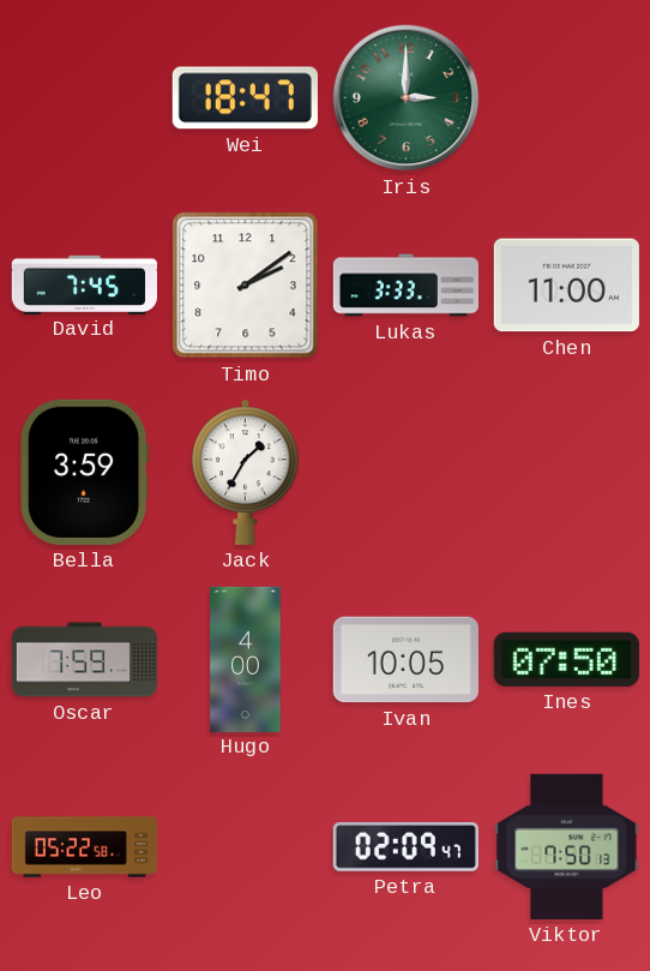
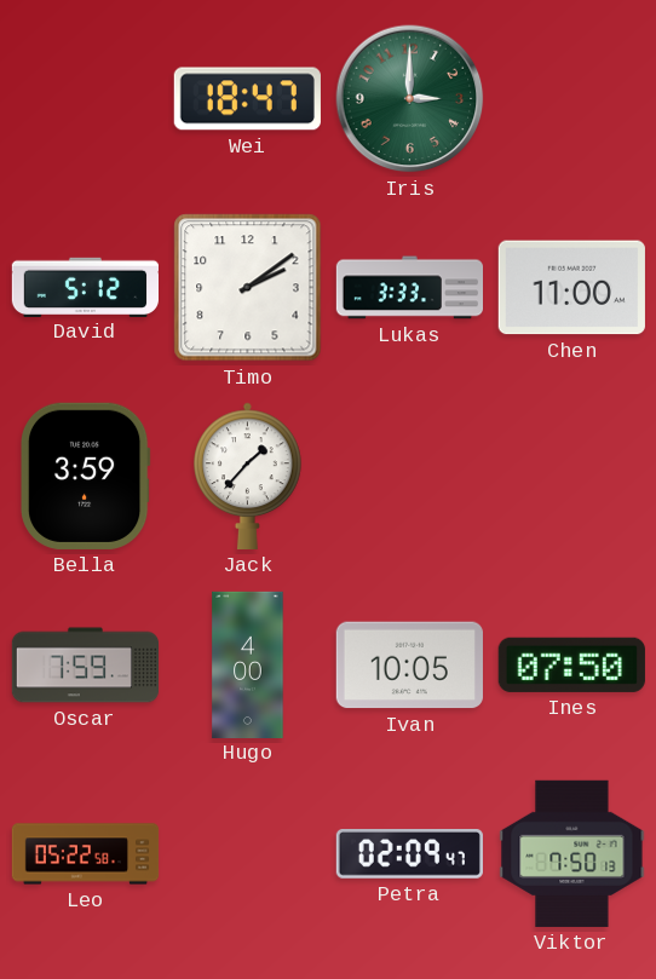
David: 7:45 -> 5:12 (85, 287)
Jack: 1:35 -> 1:37 (248, 476)
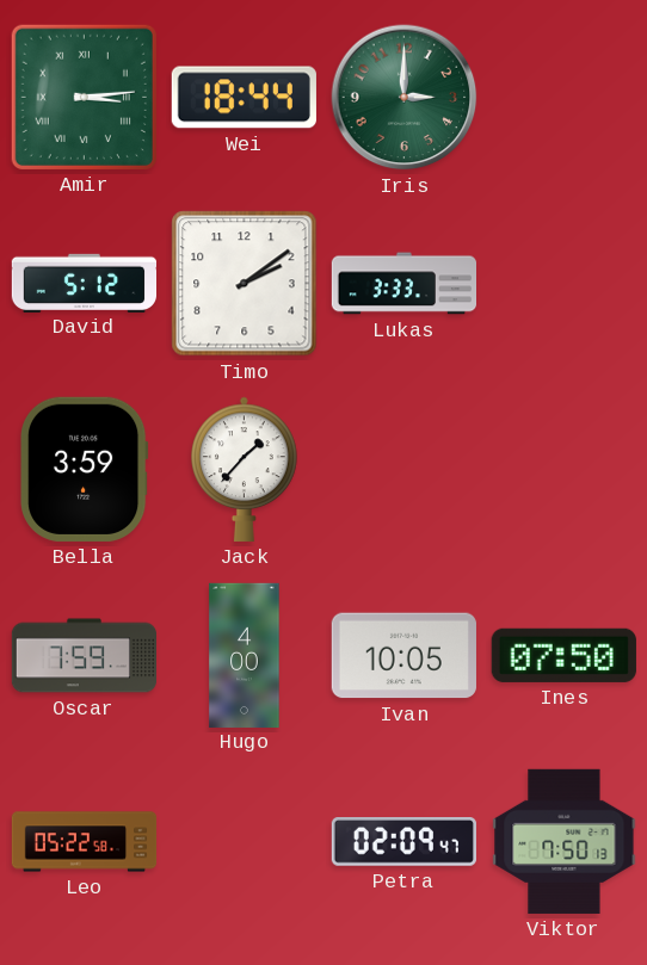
Amir: none -> 3:14 (84, 97)
Wei: 18:47 -> 18:44 (244, 98)
Chen: 11:00 -> none (571, 288)
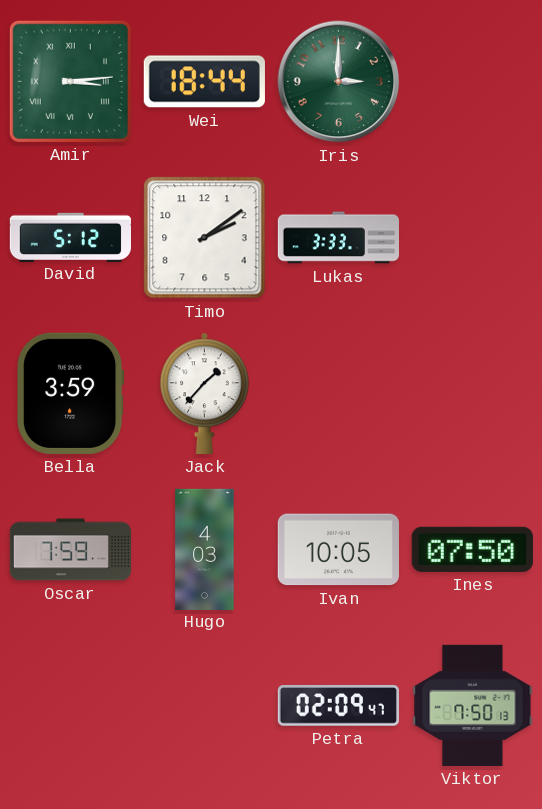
Hugo: 4:00 -> 4:03 (205, 549)
Leo: 05:22 -> none (85, 842)
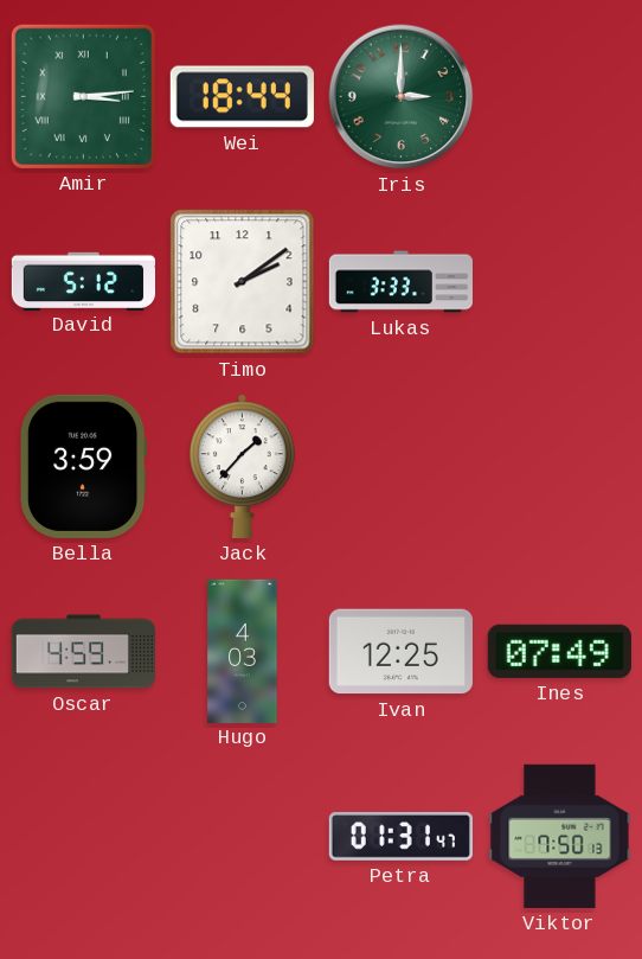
Oscar: 7:59 -> 4:59 (83, 652)
Ivan: 10:05 -> 12:25 (400, 652)
Ines: 07:50 -> 07:49 (559, 651)
Petra: 02:09 -> 01:31 (400, 837)
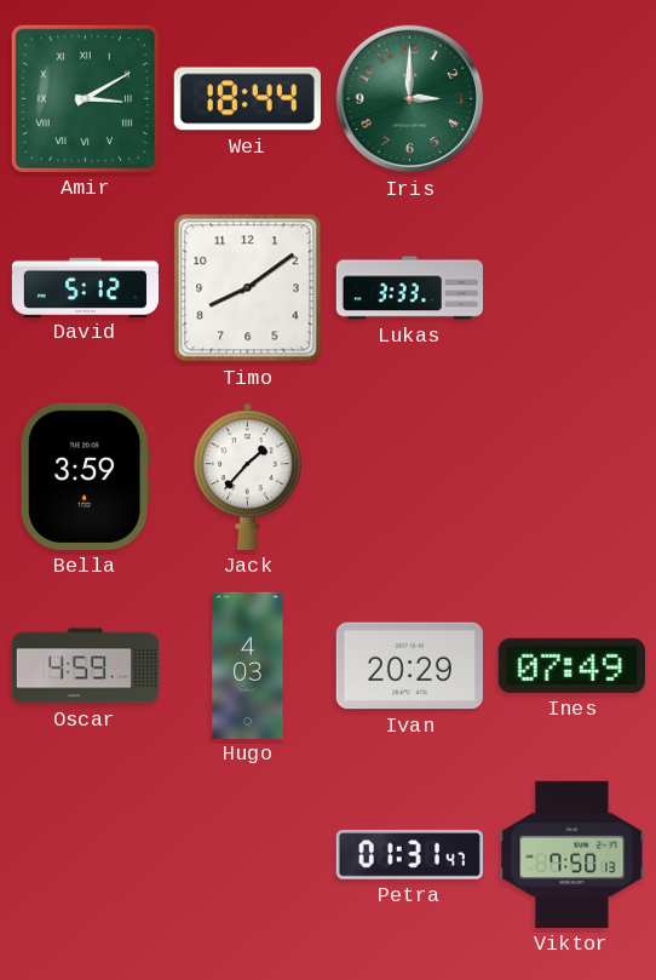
Amir: 3:14 -> 3:10 (85, 98)
Timo: 2:09 -> 8:09 (248, 288)
Ivan: 12:25 -> 20:29 (409, 666)
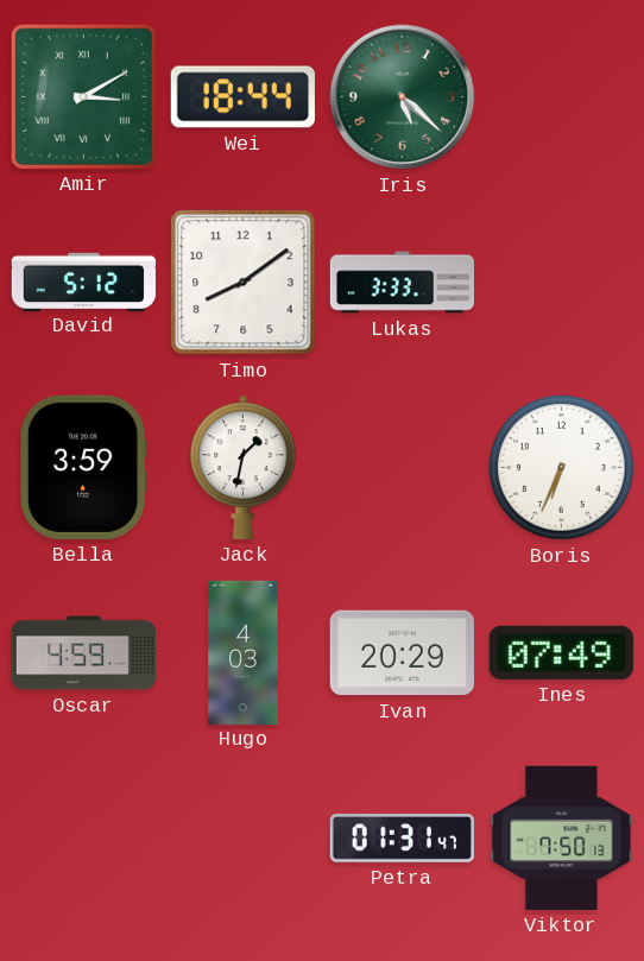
Iris: 3:00 -> 5:22 (403, 97)
Jack: 1:37 -> 1:32 (244, 467)
Boris: none -> 6:34 (562, 468)
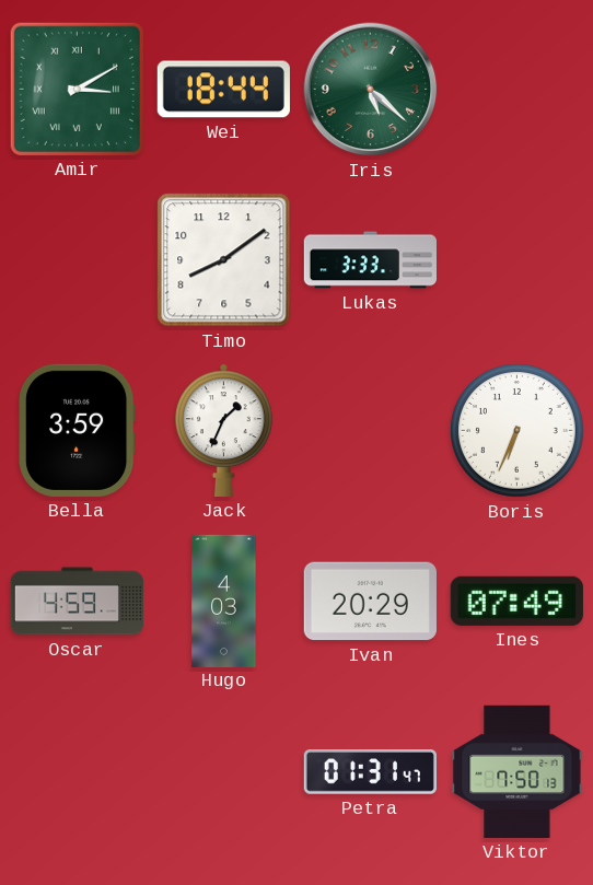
David: 5:12 -> none (83, 282)
Jack: 1:32 -> 1:34 (224, 430)
